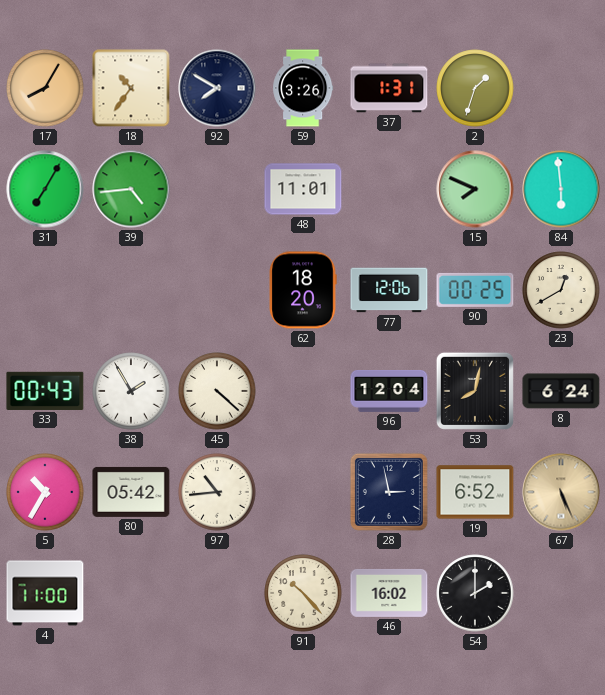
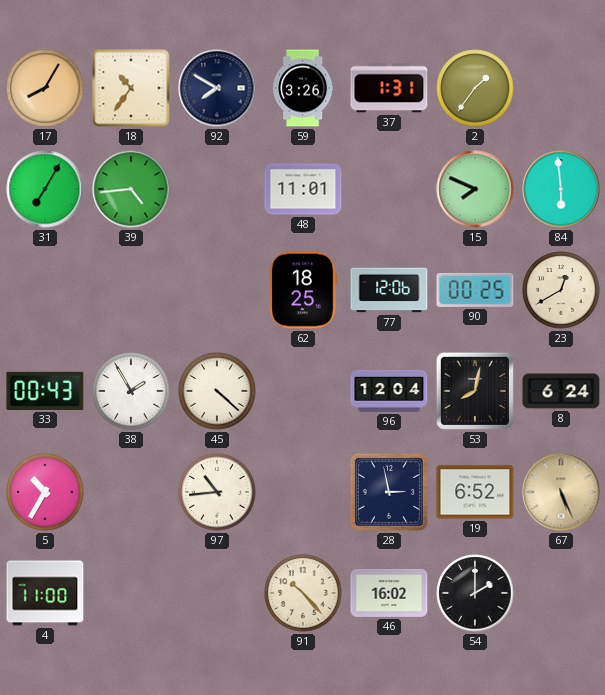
2: 1:33 -> 1:36 (475, 88)
62: 18:20 -> 18:25 (303, 290)
80: 05:42 -> none (131, 492)
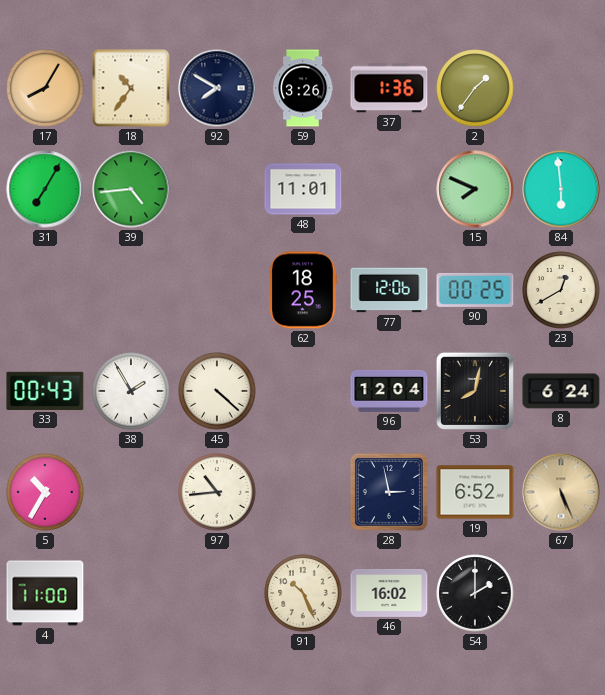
37: 1:31 -> 1:36 (389, 88)
91: 10:23 -> 10:26 (303, 593)
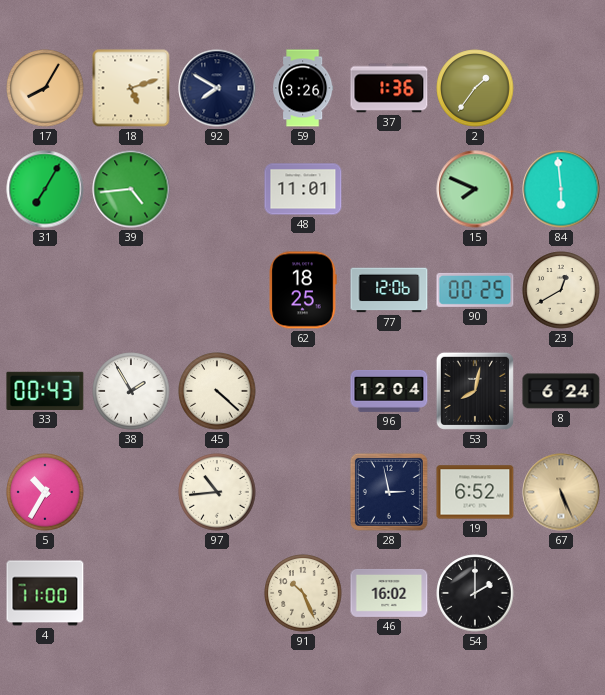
18: 10:36 -> 5:12 (131, 88)
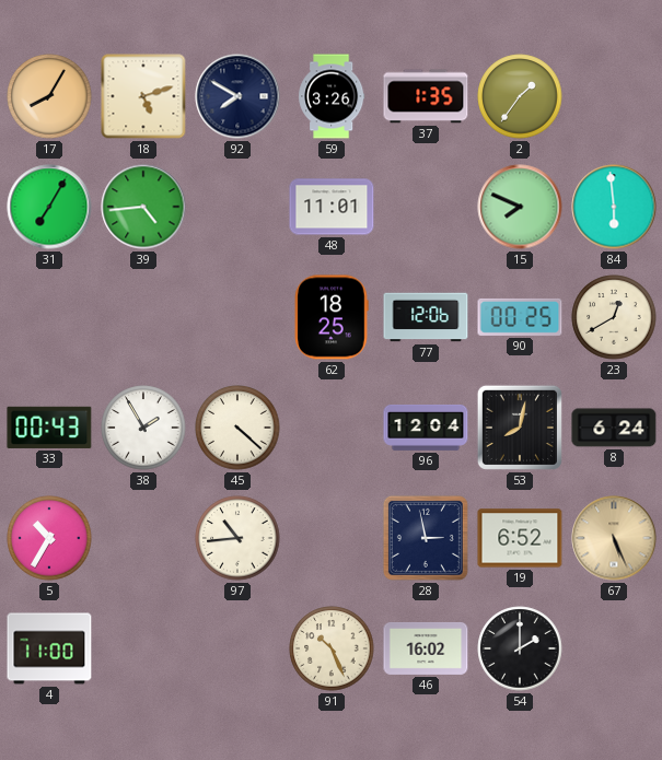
37: 1:36 -> 1:35 (426, 96)
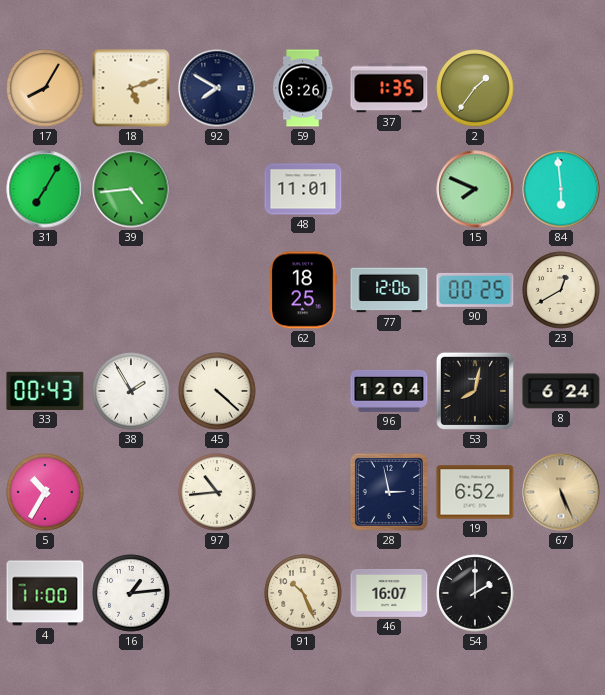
16: none -> 1:14 (131, 593)
46: 16:02 -> 16:07 (389, 593)
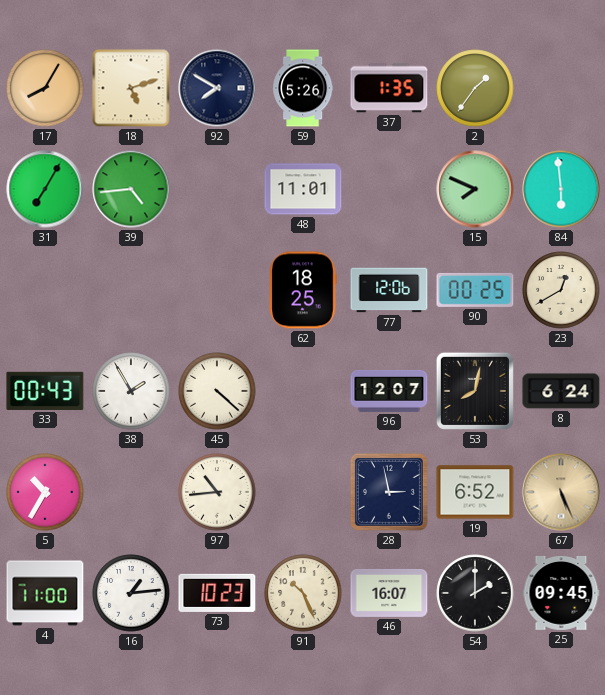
59: 3:26 -> 5:26 (303, 88)
96: 12:04 -> 12:07 (389, 391)
73: none -> 10:23 (217, 593)
25: none -> 09:45 (561, 593)
